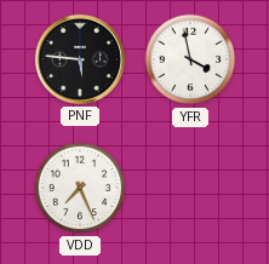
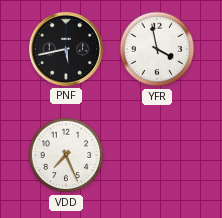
PNF: 5:46 -> 5:43 (66, 49)
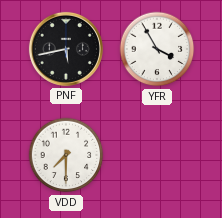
YFR: 3:58 -> 3:55 (157, 49)
VDD: 7:26 -> 7:30 (66, 155)
